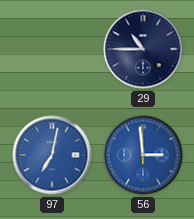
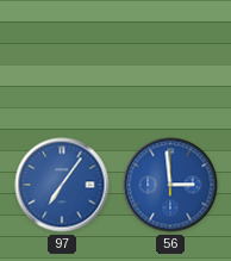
29: 10:45 -> none (143, 49)
97: 7:02 -> 7:06 (62, 185)
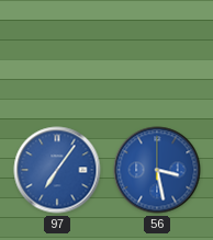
56: 2:59 -> 3:28 (157, 170)
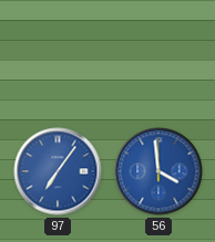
56: 3:28 -> 3:59 (158, 171)
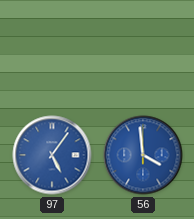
97: 7:06 -> 5:06 (52, 155)
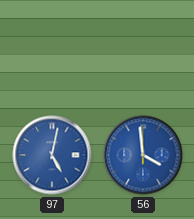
97: 5:06 -> 5:02 (52, 155)
